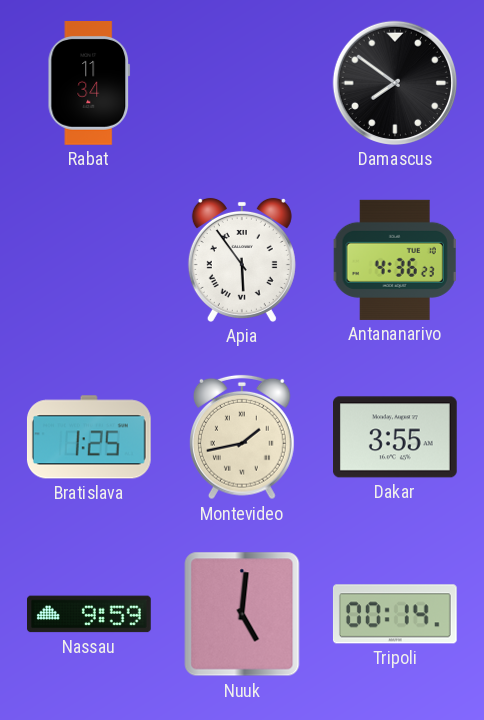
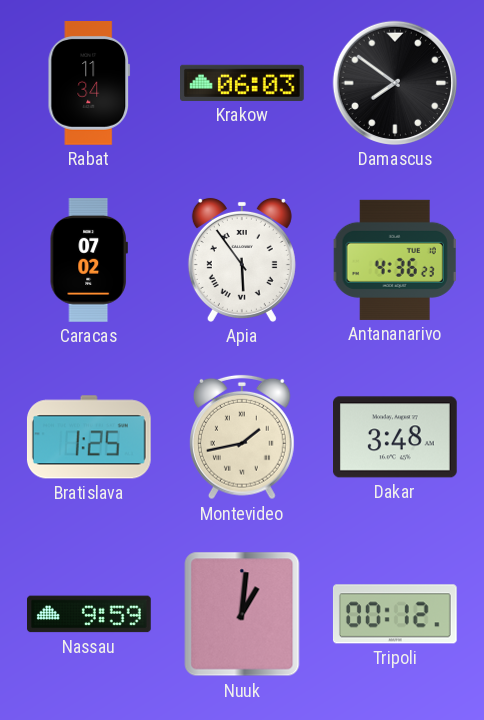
Krakow: none -> 06:03 (243, 83)
Caracas: none -> 07:02 (89, 261)
Dakar: 3:55 -> 3:48 (396, 437)
Nuuk: 5:01 -> 1:01 (242, 614)
Tripoli: 00:14 -> 00:12 (395, 614)
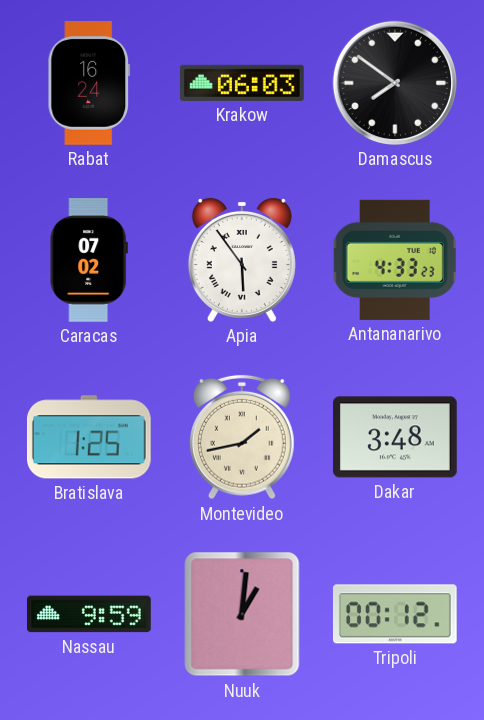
Rabat: 11:34 -> 16:24 (89, 84)
Antananarivo: 4:36 -> 4:33 (395, 260)
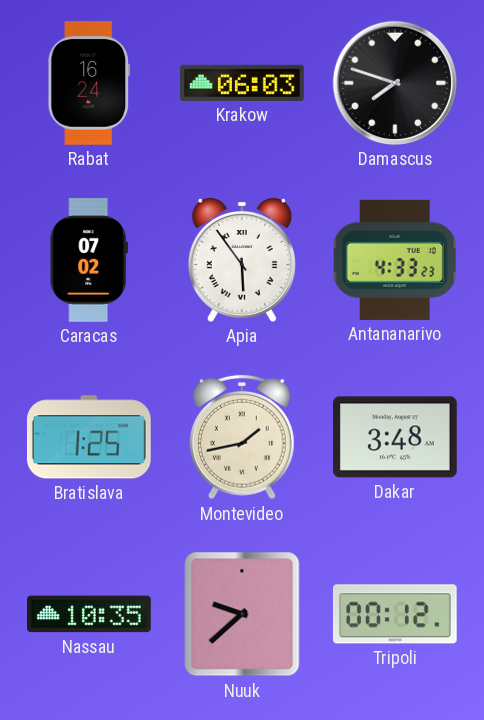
Damascus: 7:51 -> 7:48 (395, 83)
Nassau: 9:59 -> 10:35 (90, 614)
Nuuk: 1:01 -> 9:38 (242, 614)
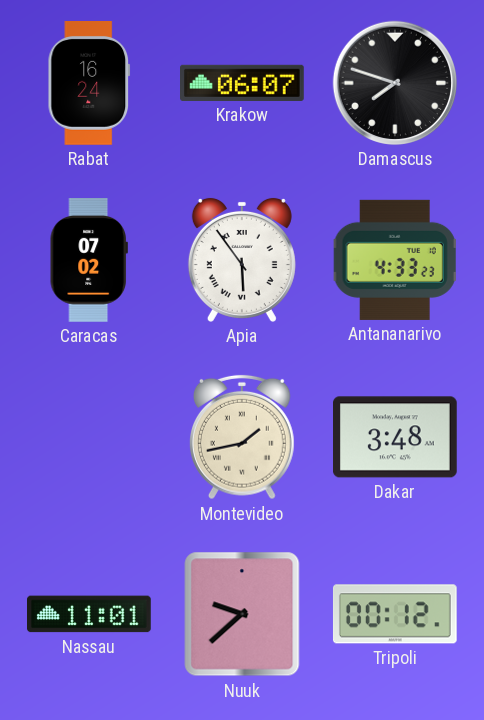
Krakow: 06:03 -> 06:07 (243, 83)
Bratislava: 1:25 -> none (89, 437)
Nassau: 10:35 -> 11:01 (90, 614)
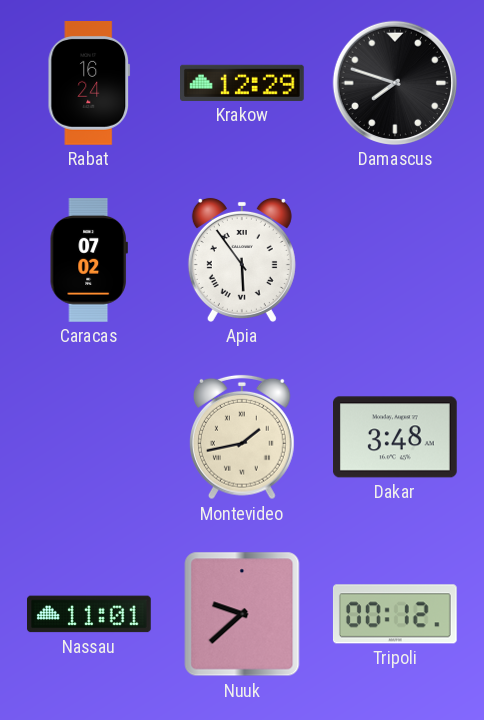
Krakow: 06:07 -> 12:29 (243, 83)
Antananarivo: 4:33 -> none (395, 260)
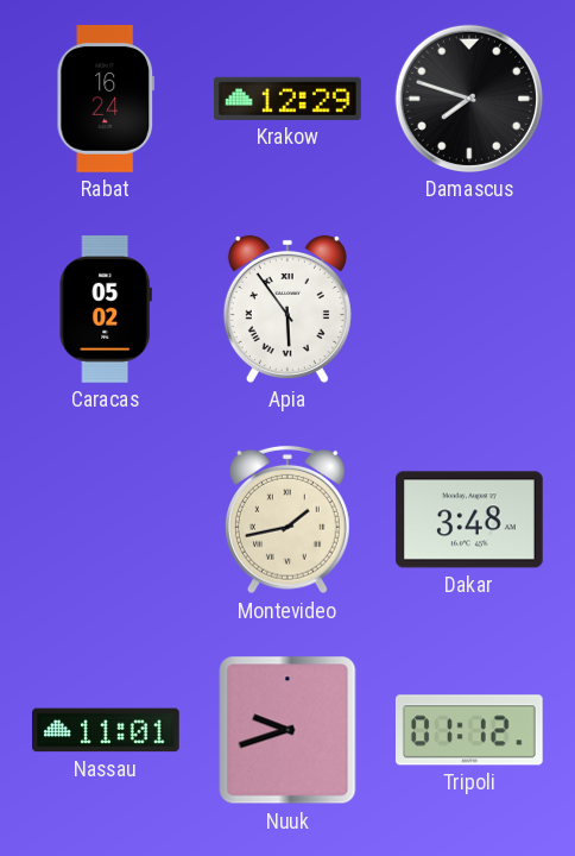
Caracas: 07:02 -> 05:02 (106, 310)
Nuuk: 9:38 -> 9:42 (287, 730)
Tripoli: 00:12 -> 01:12 (469, 730)
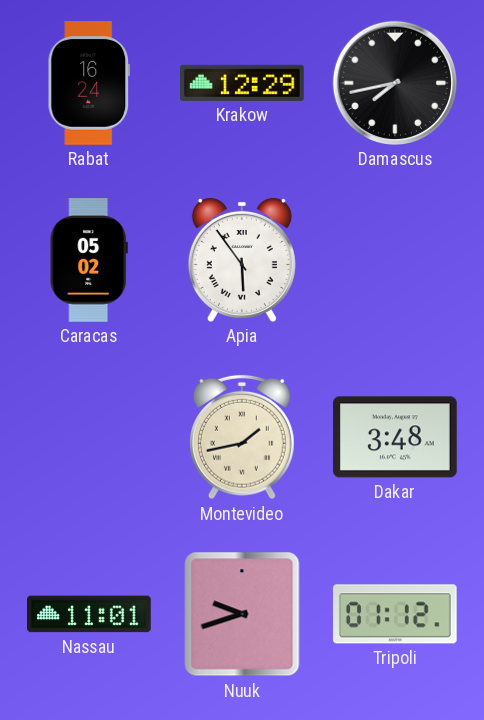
Damascus: 7:48 -> 7:43 (395, 83)
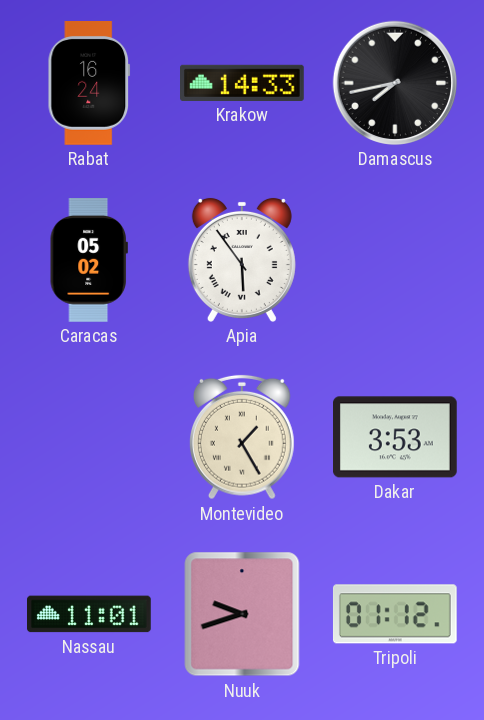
Krakow: 12:29 -> 14:33 (243, 83)
Montevideo: 1:43 -> 1:25 (242, 437)
Dakar: 3:48 -> 3:53 (396, 437)
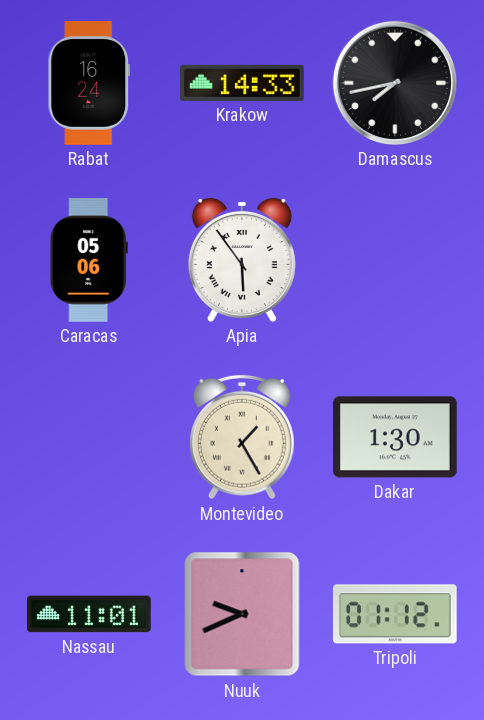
Caracas: 05:02 -> 05:06 (89, 261)
Dakar: 3:53 -> 1:30 (396, 437)
Nuuk: 9:42 -> 9:41 (242, 614)
